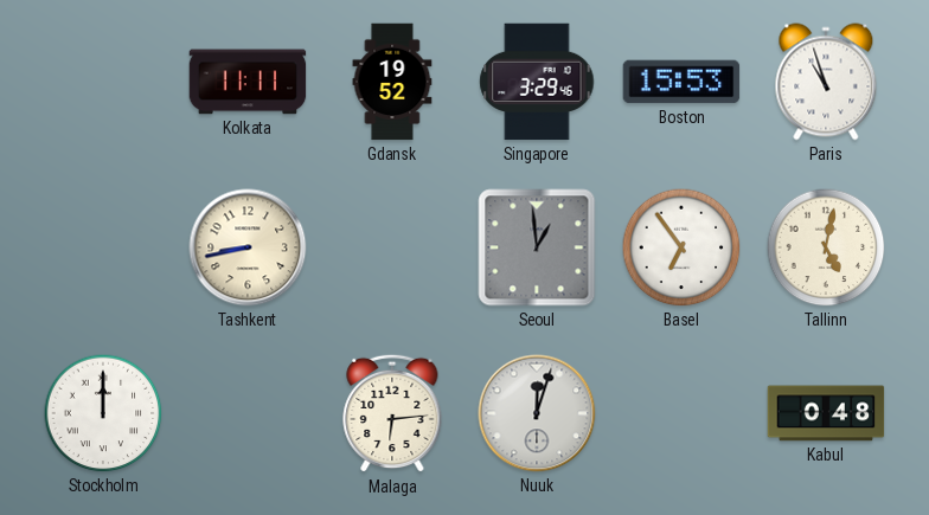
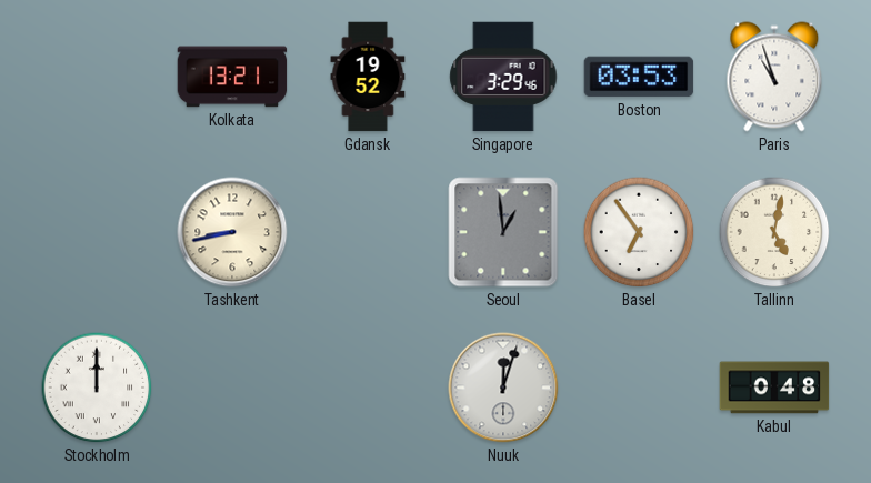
Kolkata: 11:11 -> 13:21 (232, 77)
Boston: 15:53 -> 03:53 (639, 77)
Malaga: 6:14 -> none (392, 413)
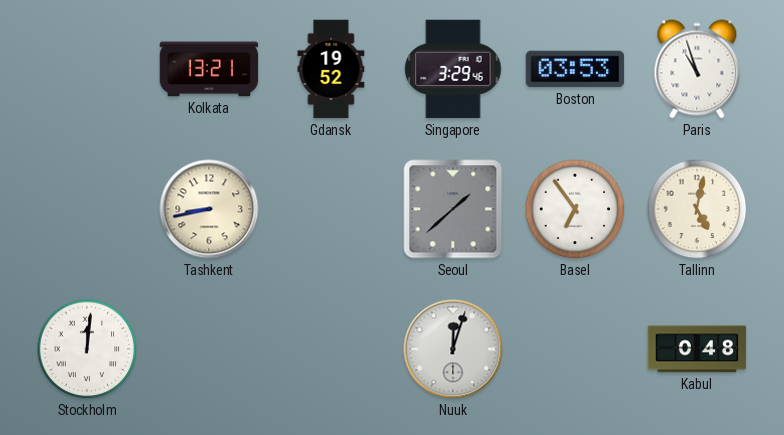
Seoul: 12:59 -> 1:38 (453, 209)
Stockholm: 12:00 -> 12:01 (87, 349)
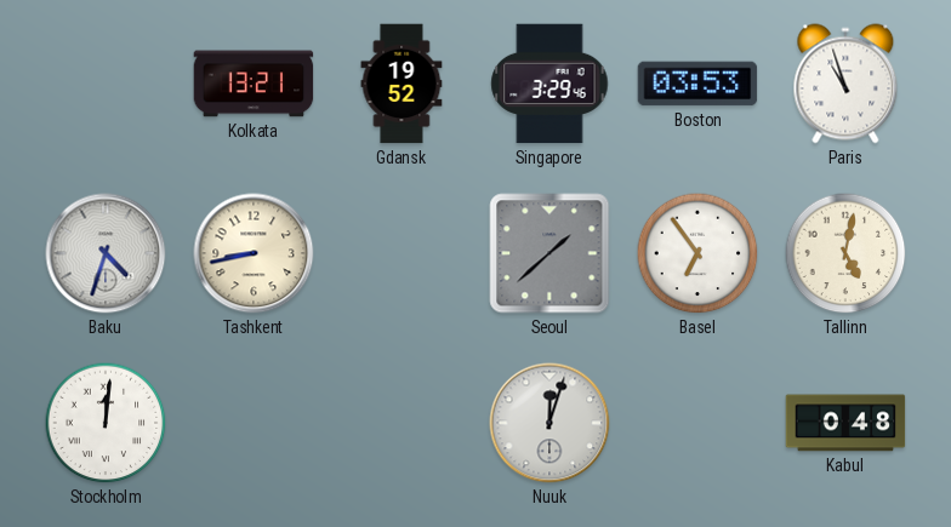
Baku: none -> 4:33 (106, 253)
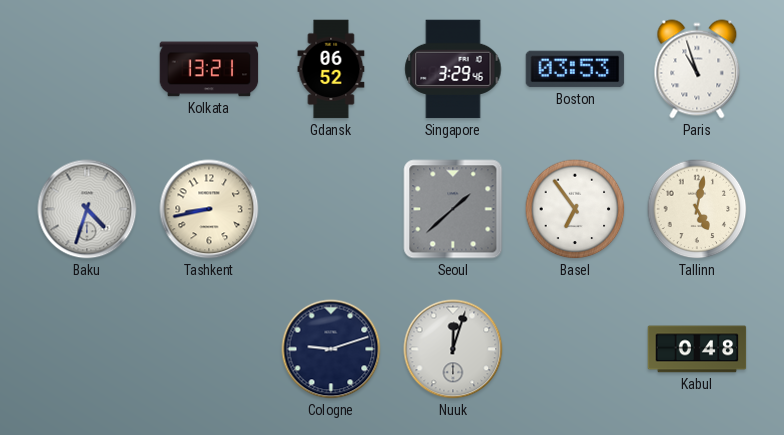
Gdansk: 19:52 -> 06:52 (331, 69)
Stockholm: 12:01 -> none (106, 423)
Cologne: none -> 9:12 (331, 349)
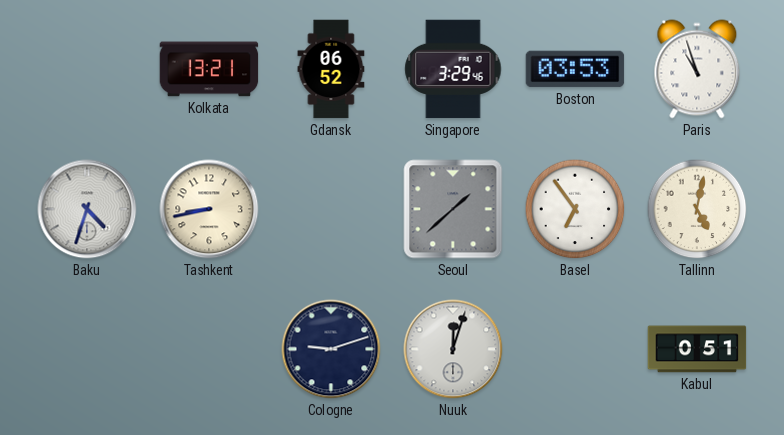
Kabul: 0:48 -> 0:51 (697, 349)
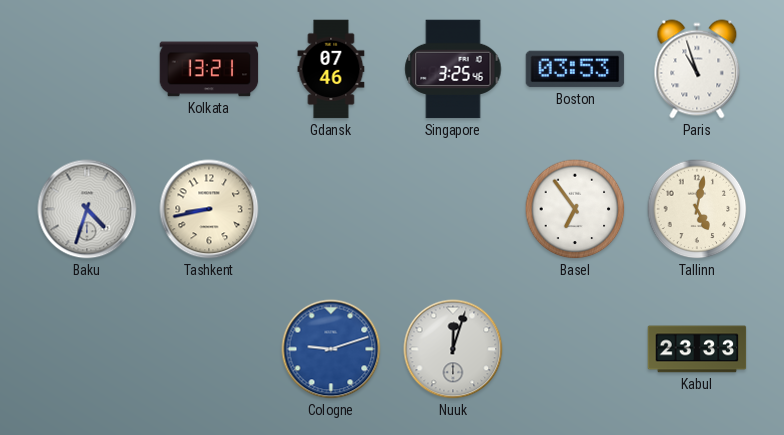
Gdansk: 06:52 -> 07:46 (331, 69)
Singapore: 3:29 -> 3:25 (453, 69)
Seoul: 1:38 -> none (453, 209)
Cologne dial: navy -> blue (331, 349)
Kabul: 0:51 -> 23:33 (697, 349)
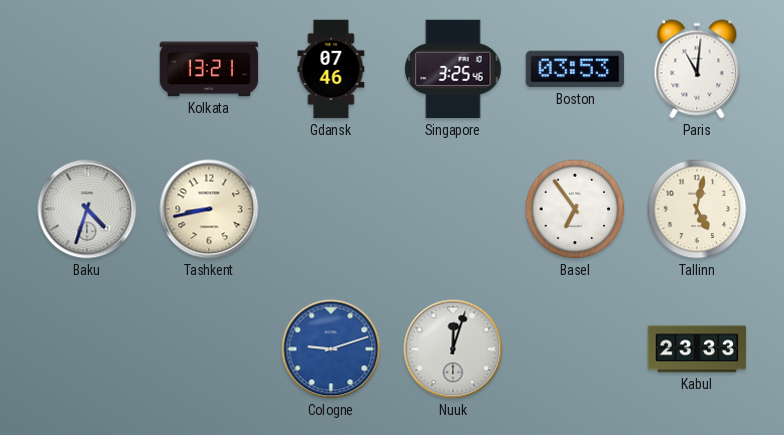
Paris: 10:57 -> 11:01 (697, 69)
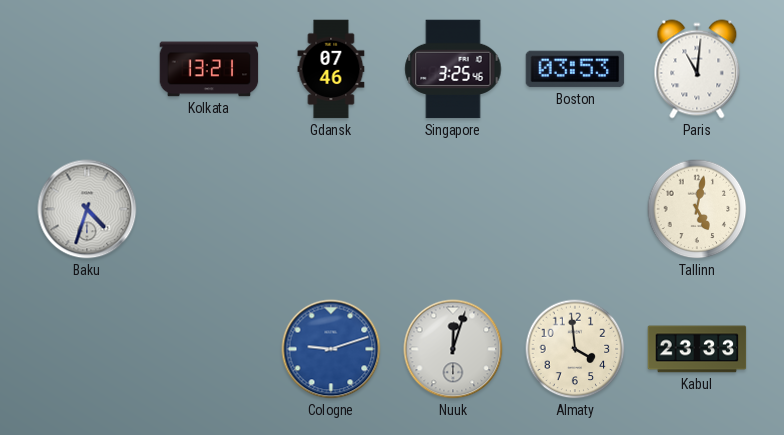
Tashkent: 8:43 -> none (209, 209)
Basel: 6:54 -> none (575, 209)
Almaty: none -> 3:59 (575, 349)
